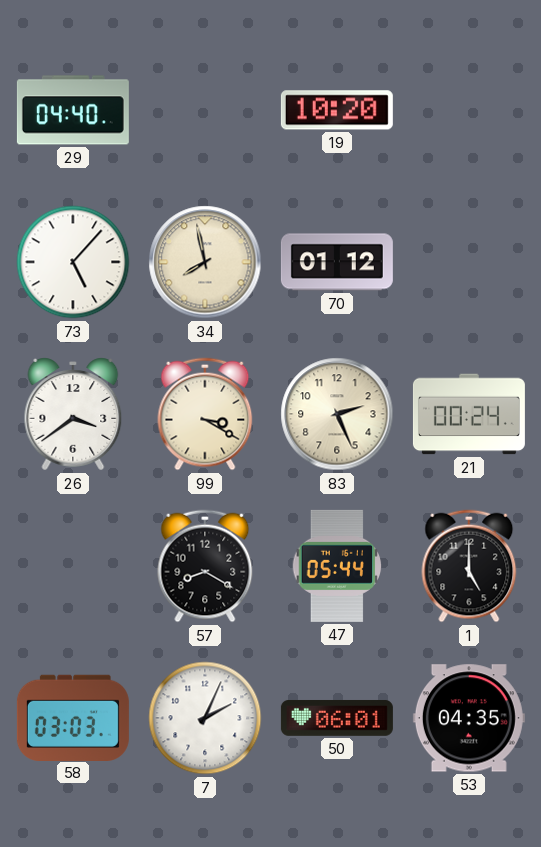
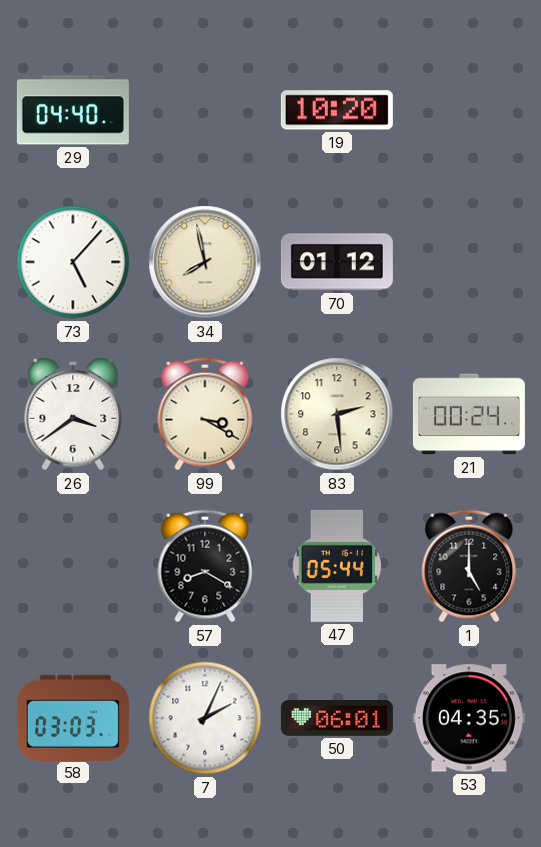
83: 2:26 -> 2:29 (337, 414)
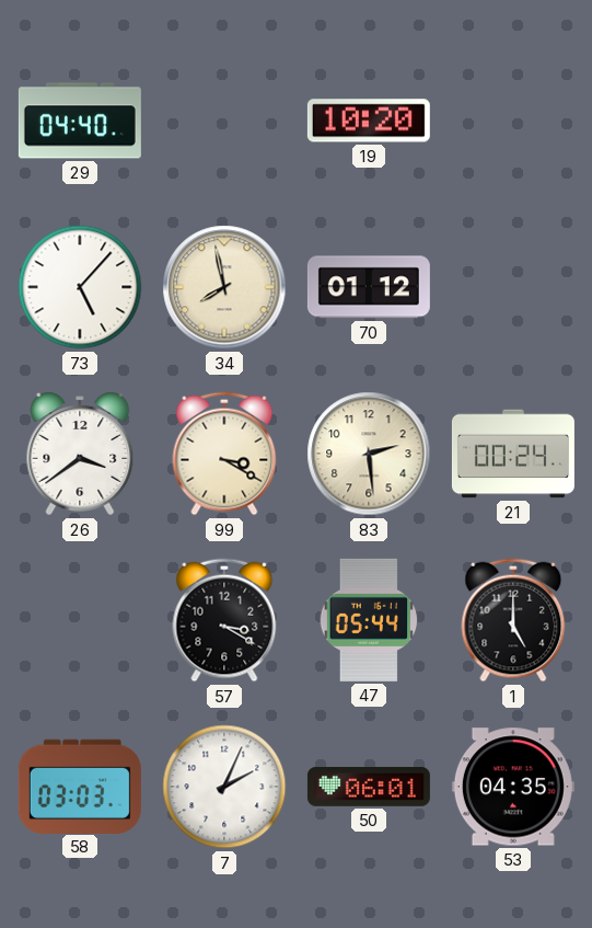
57: 8:20 -> 3:20 (224, 620)
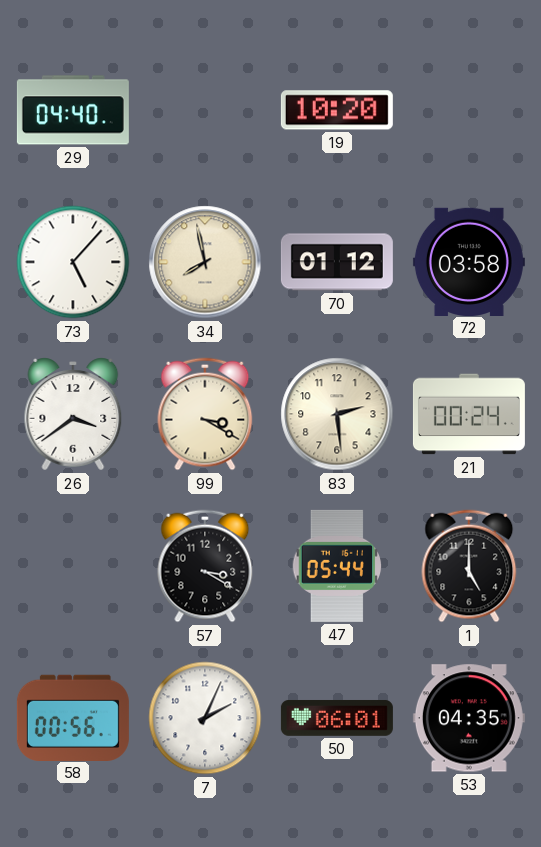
72: none -> 03:58 (469, 261)
58: 03:03 -> 00:56 (73, 717)
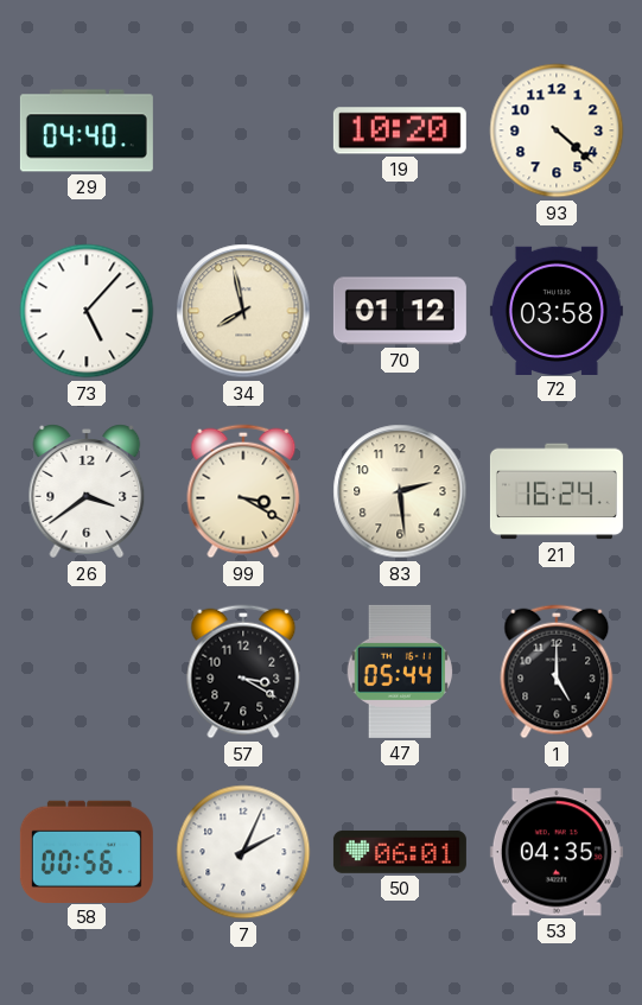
93: none -> 4:22 (557, 131)
21: 00:24 -> 16:24 (557, 491)
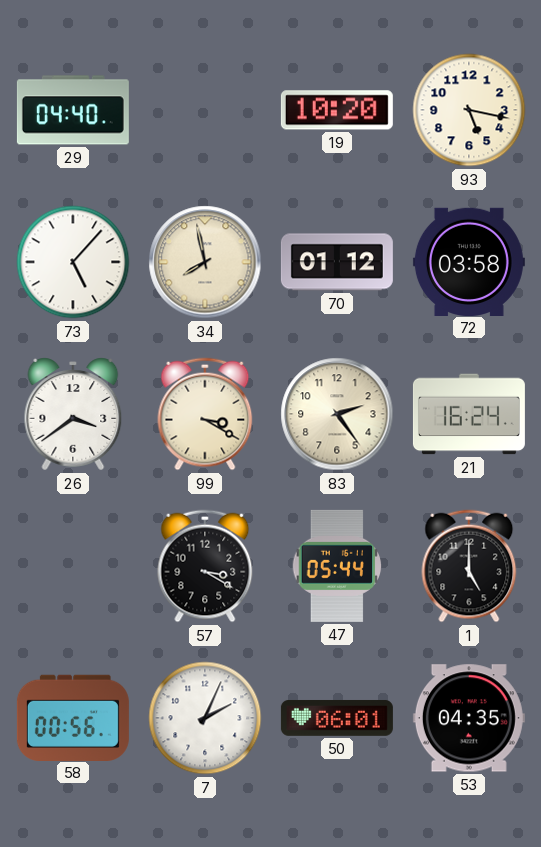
93: 4:22 -> 5:17 (469, 110)
83: 2:29 -> 2:24 (337, 414)
